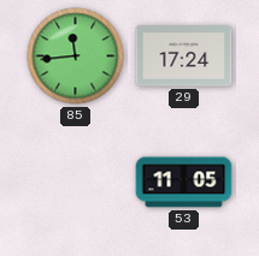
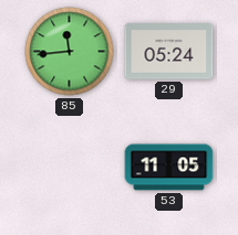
29: 17:24 -> 05:24 (169, 52)
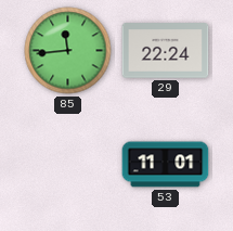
29: 05:24 -> 22:24 (166, 51)
53: 11:05 -> 11:01 (166, 165)
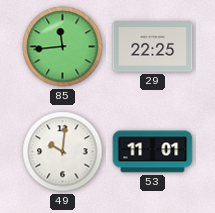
29: 22:24 -> 22:25 (153, 47)
49: none -> 10:01 (63, 152)
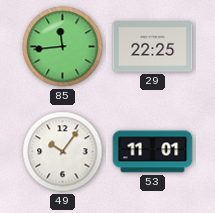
49: 10:01 -> 10:06 (63, 152)
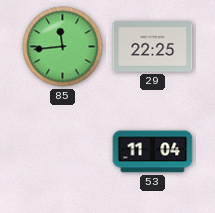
49: 10:06 -> none (63, 152)
53: 11:01 -> 11:04 (153, 152)
